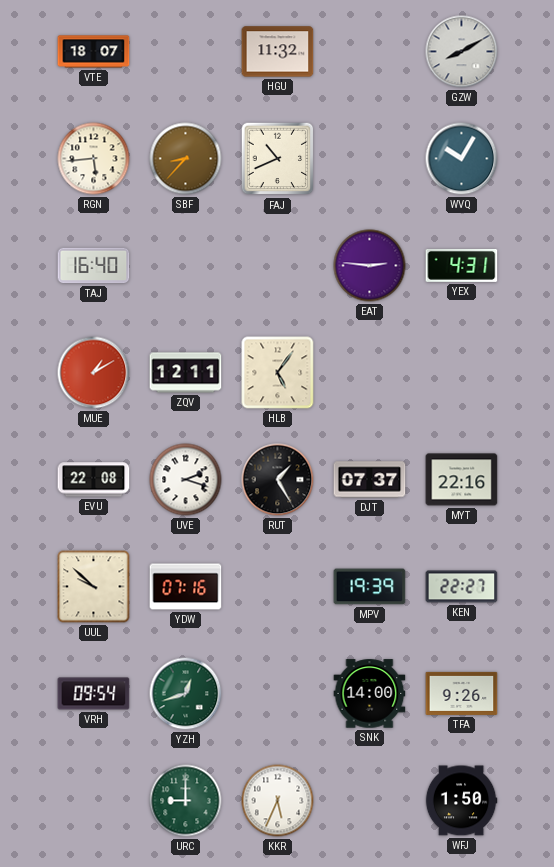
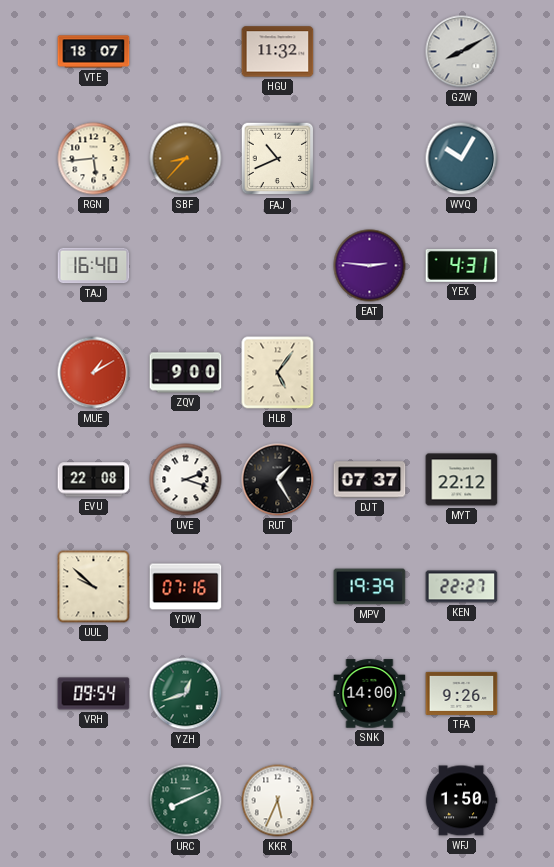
ZQV: 12:11 -> 9:00 (186, 373)
MYT: 22:16 -> 22:12 (462, 480)
URC: 9:00 -> 8:11 (186, 801)
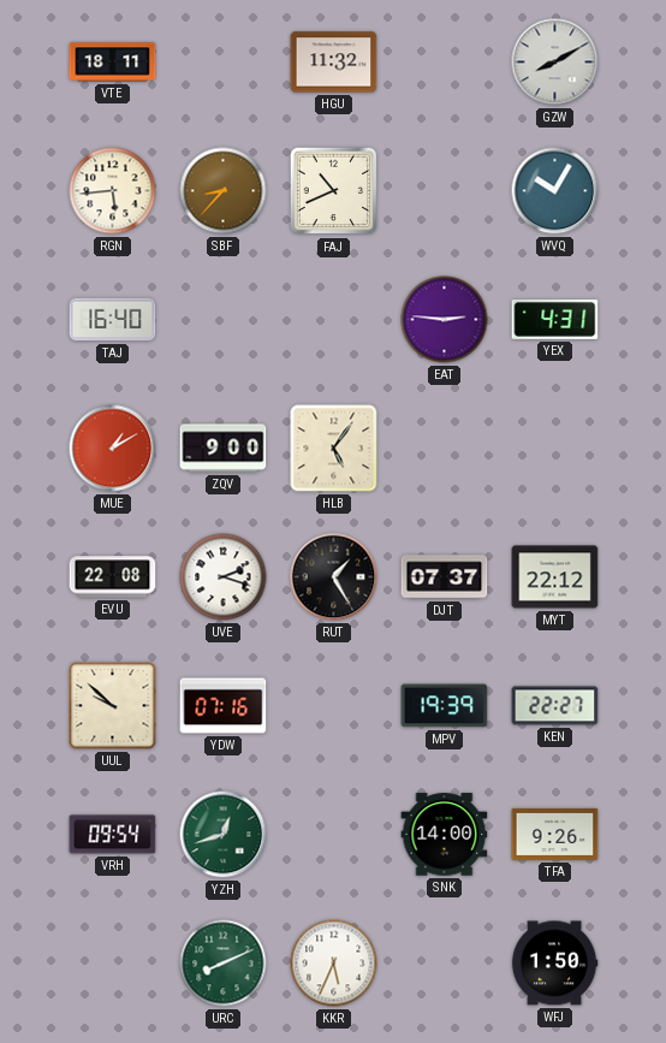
VTE: 18:07 -> 18:11 (113, 63)
